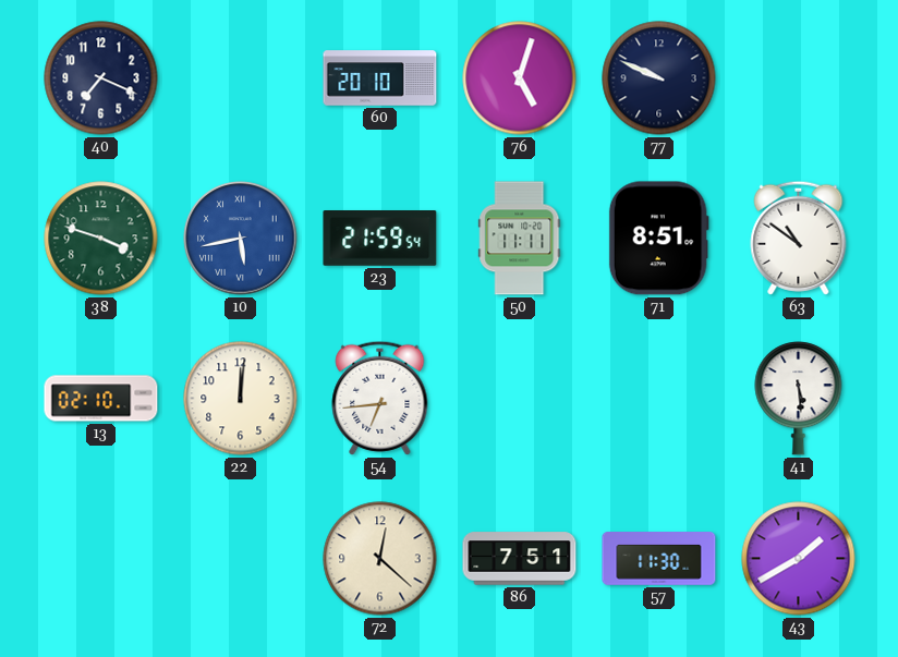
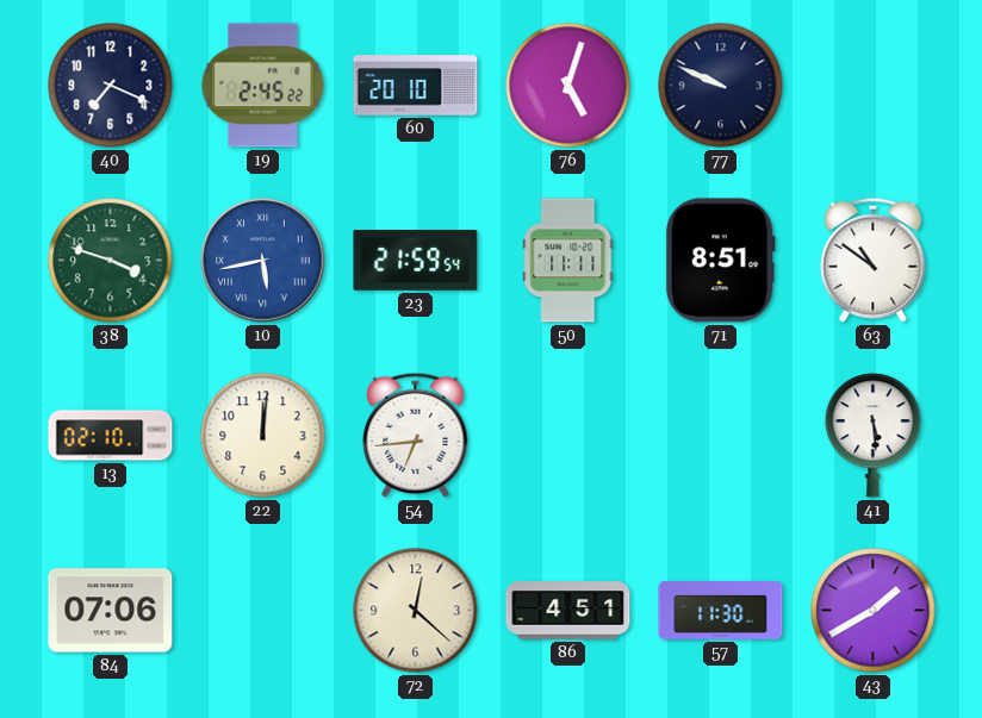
19: none -> 2:45 (263, 86)
84: none -> 07:06 (111, 611)
86: 7:51 -> 4:51 (568, 611)
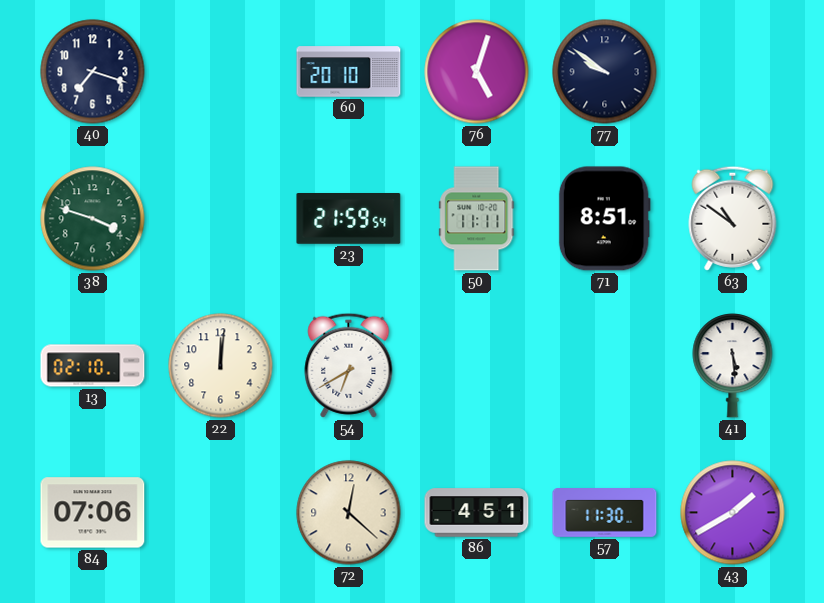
40: 7:19 -> 7:18 (93, 72)
19: 2:45 -> none (263, 86)
77: 9:49 -> 9:51 (605, 72)
10: 5:43 -> none (263, 261)
54: 6:44 -> 6:40 (349, 365)
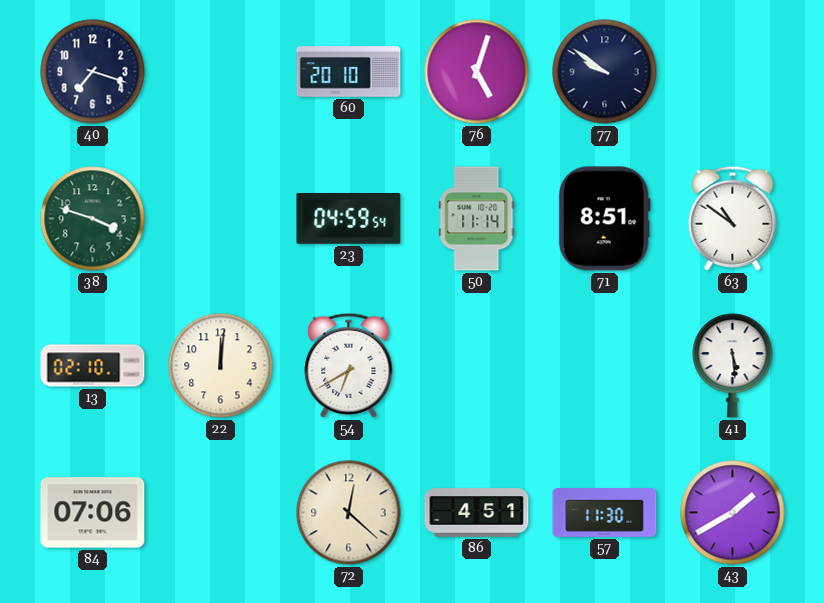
23: 21:59 -> 04:59 (349, 219)
50: 11:11 -> 11:14 (477, 219)
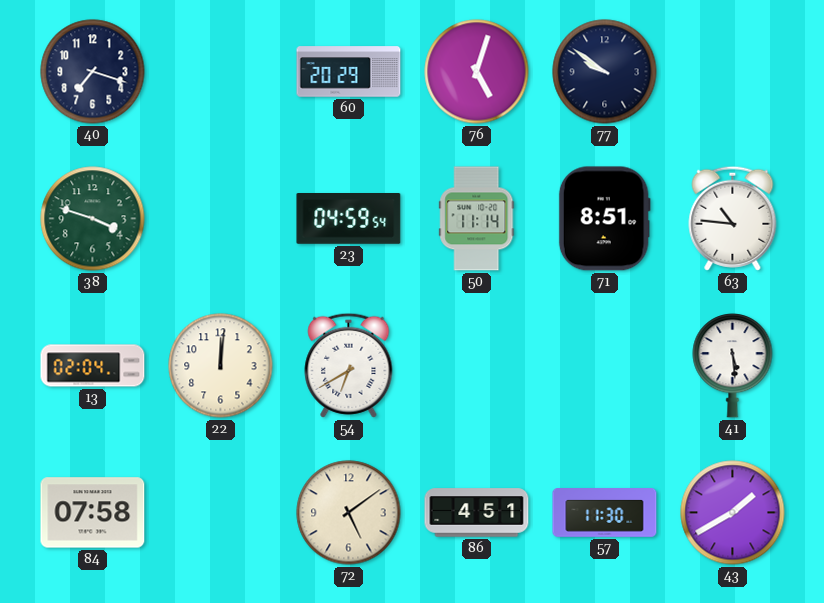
60: 20:10 -> 20:29 (349, 72)
63: 10:51 -> 10:46 (733, 218)
13: 02:10 -> 02:04 (93, 366)
84: 07:06 -> 07:58 (93, 513)
72: 12:22 -> 5:09 (349, 513)
